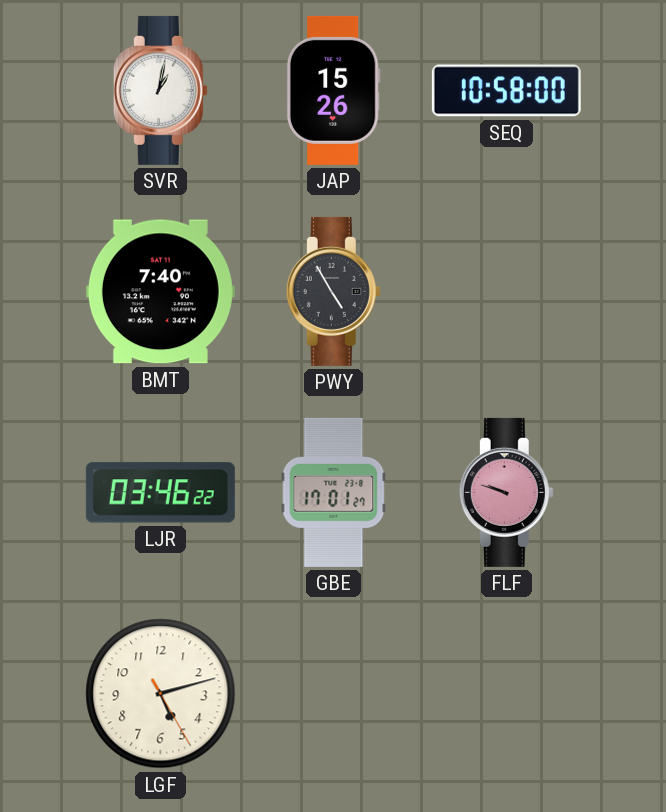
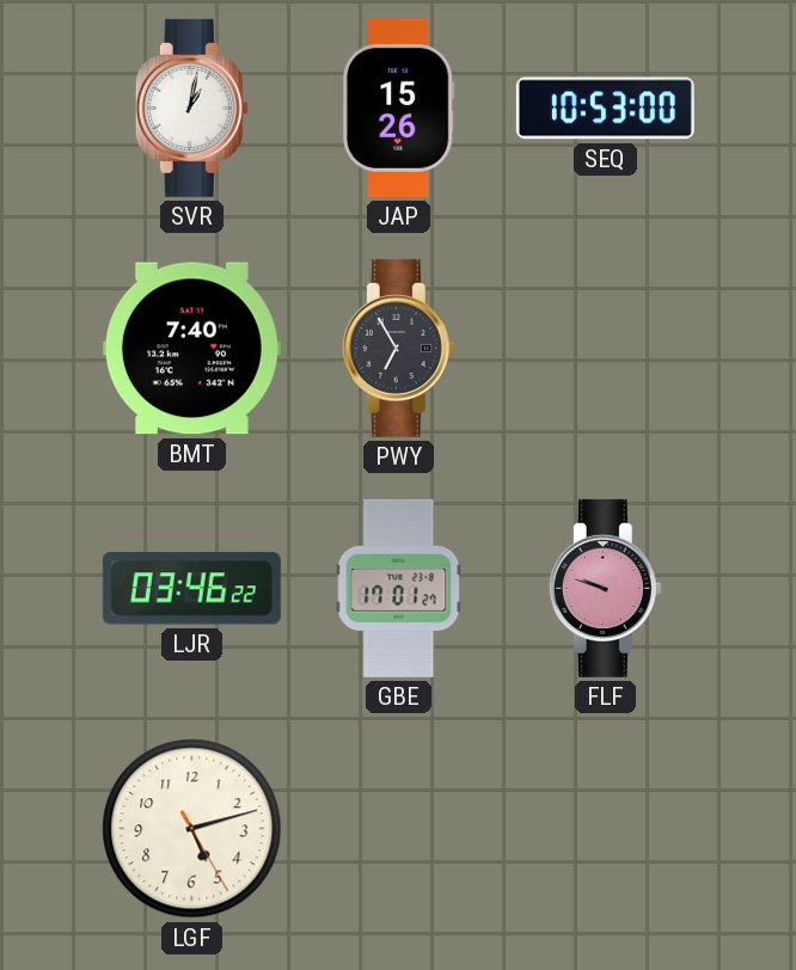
SEQ: 10:58 -> 10:53 (605, 109)
PWY: 4:55 -> 6:55 (398, 348)
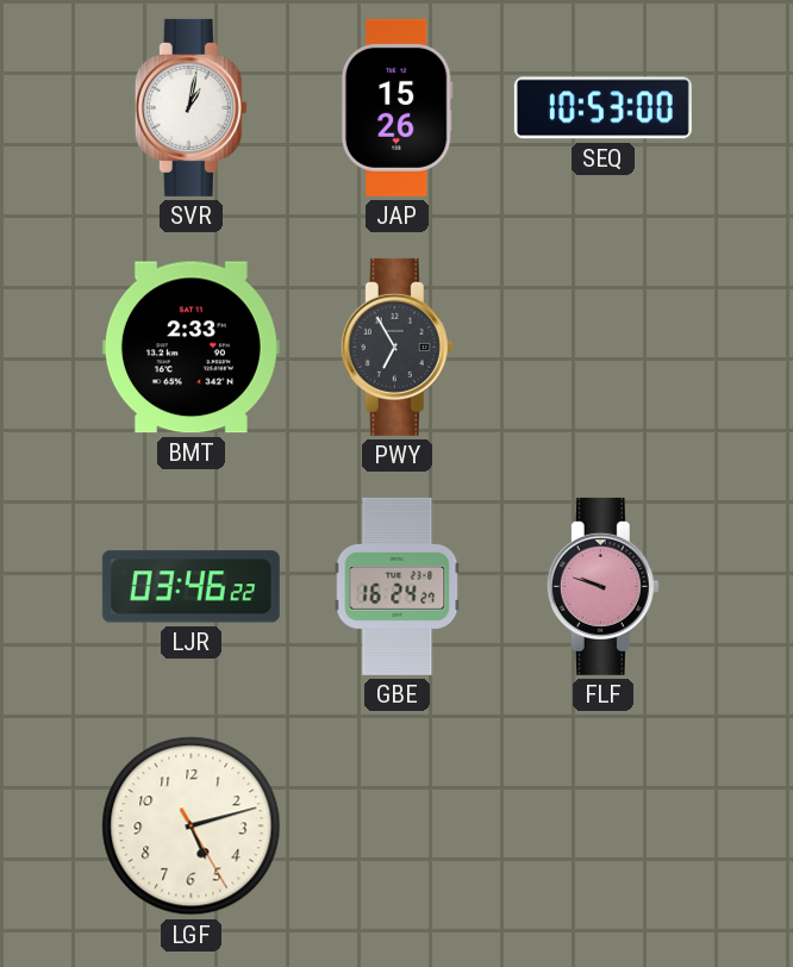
BMT: 7:40 -> 2:33 (191, 348)
GBE: 17:01 -> 16:24 (398, 586)
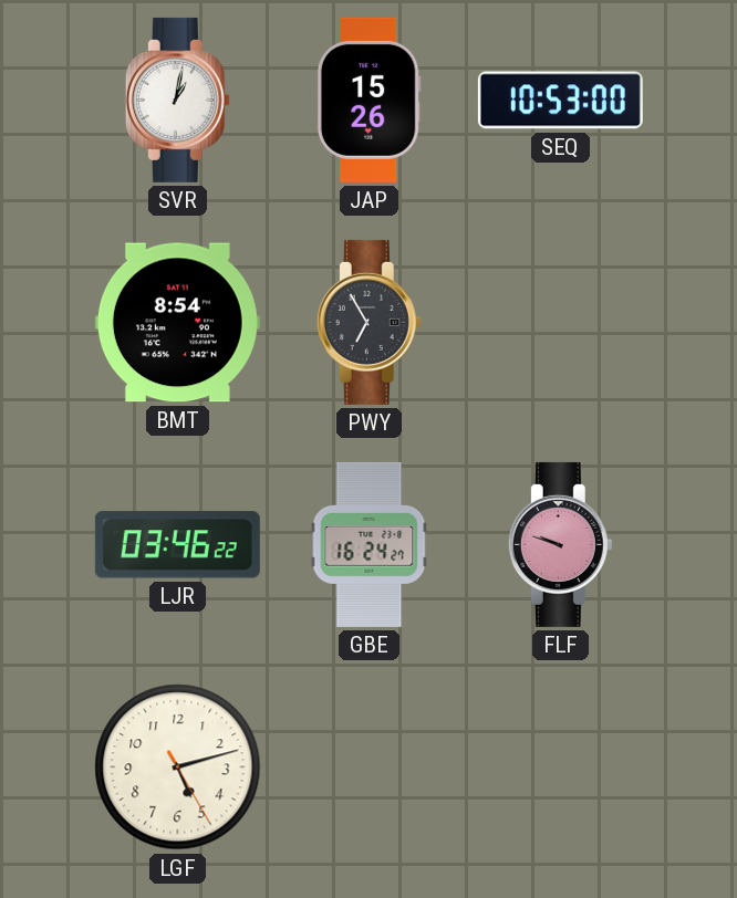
BMT: 2:33 -> 8:54 (177, 323)
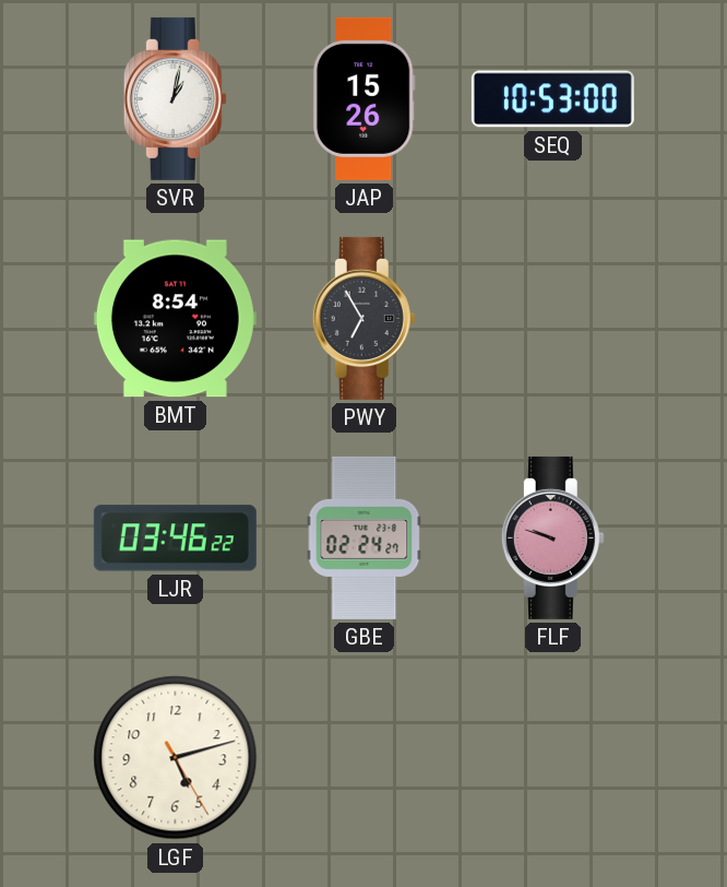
GBE: 16:24 -> 02:24 (365, 537)
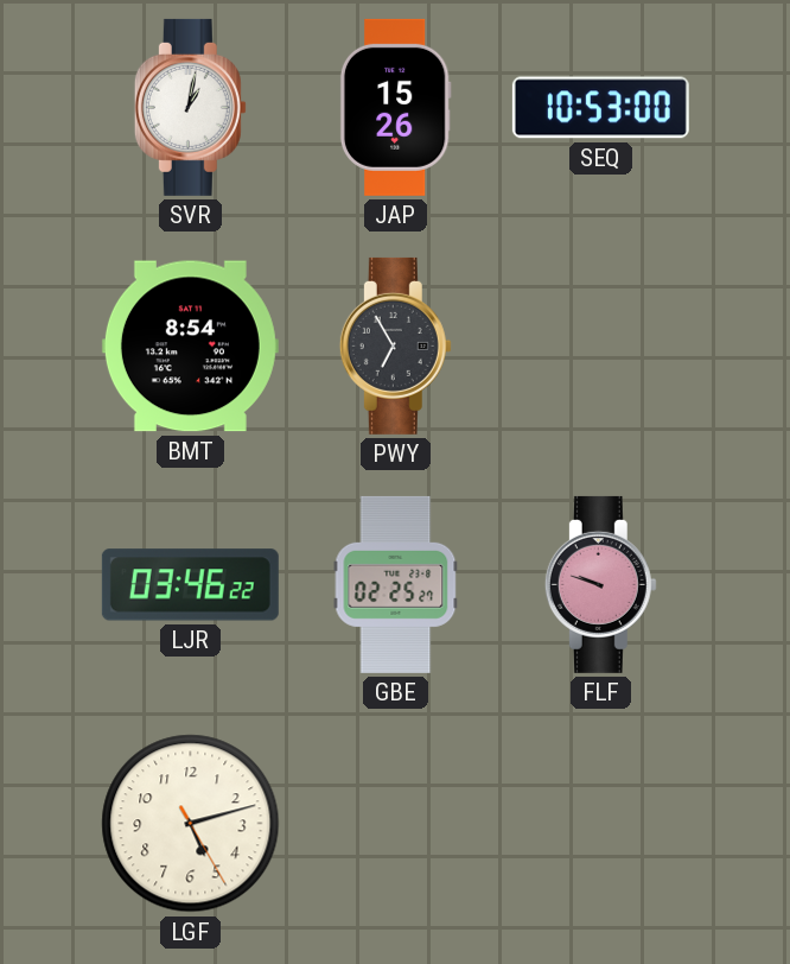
GBE: 02:24 -> 02:25 (396, 584)
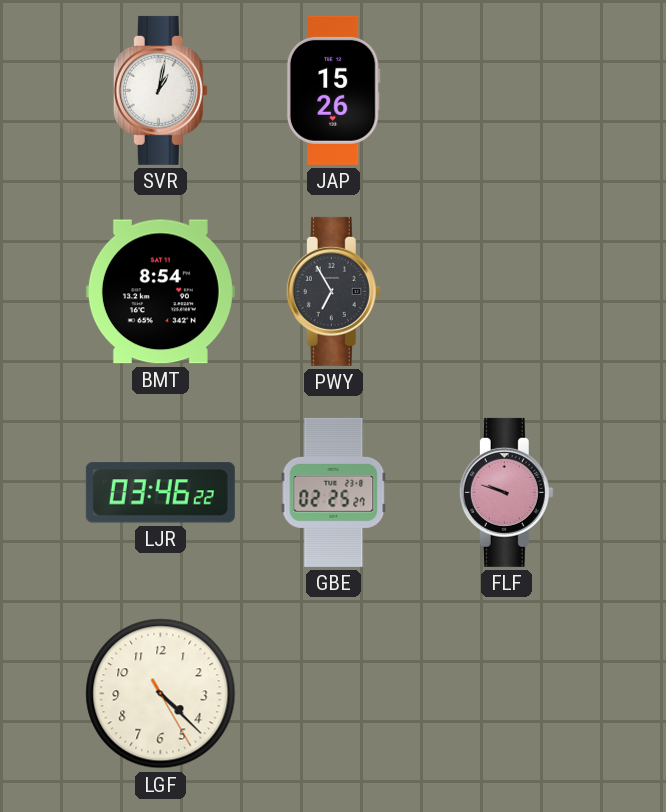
SEQ: 10:53 -> none (600, 108)
LGF: 5:12 -> 4:22 (161, 694)
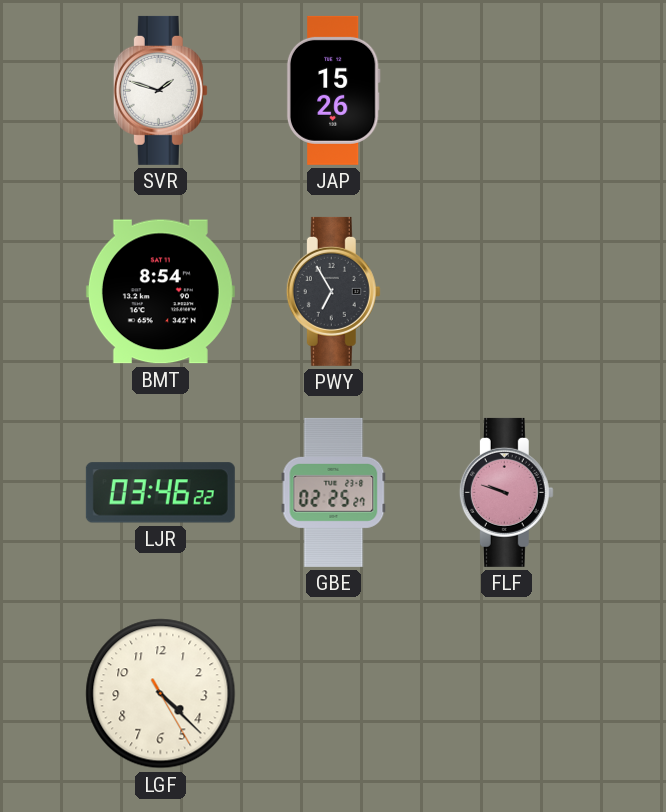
SVR: 1:02 -> 1:48 (160, 90)
